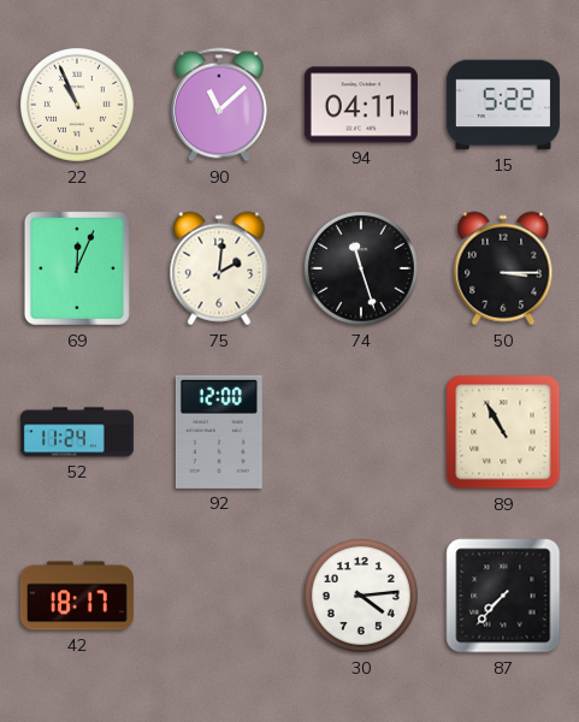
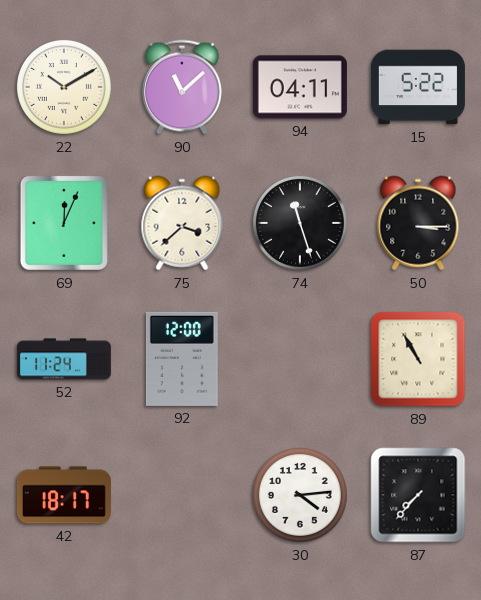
22: 10:56 -> 10:10 (64, 87)
75: 2:01 -> 3:38 (182, 223)
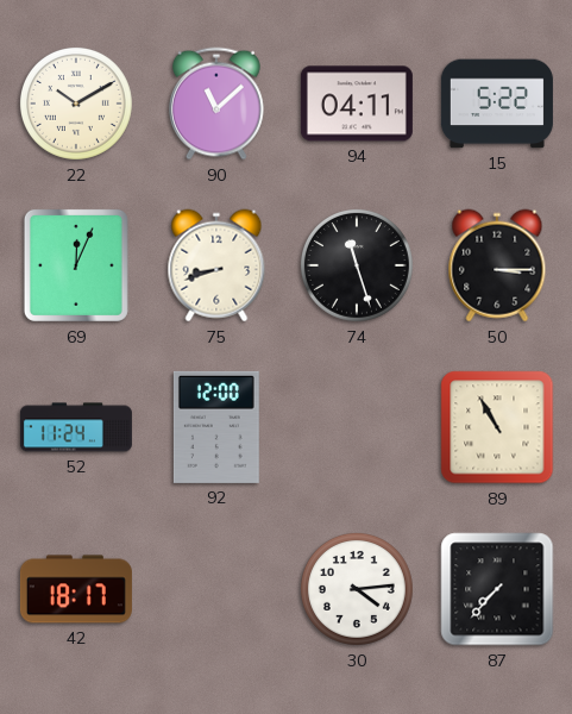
75: 3:38 -> 8:42 (216, 265)
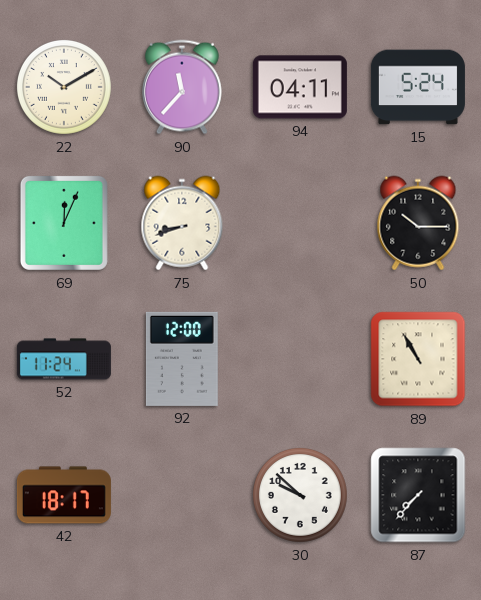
90: 11:08 -> 11:37 (182, 87)
15: 5:22 -> 5:24 (418, 87)
74: 11:27 -> none (357, 265)
50: 3:15 -> 10:15 (418, 223)
30: 4:14 -> 9:52 (300, 495)
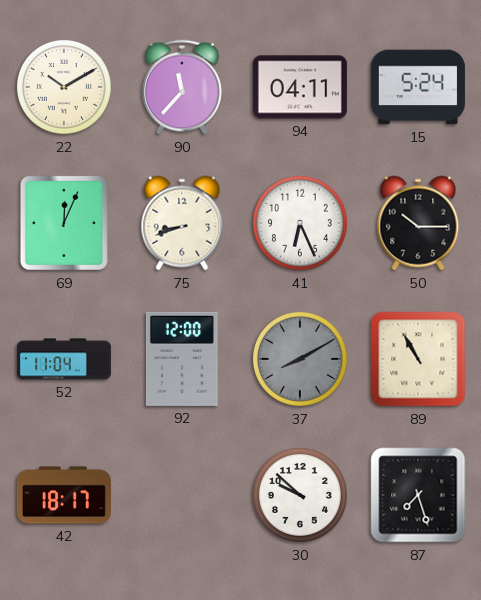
41: none -> 6:26 (300, 223)
52: 11:24 -> 11:04 (64, 359)
37: none -> 8:10 (300, 359)
87: 7:37 -> 7:27 (418, 495)
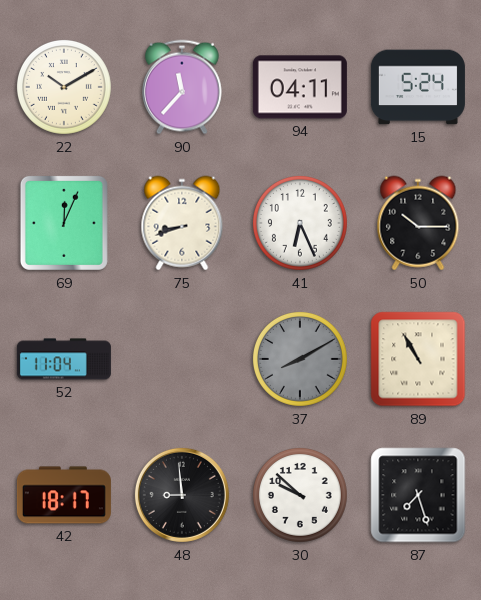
92: 12:00 -> none (182, 359)
48: none -> 8:59 (182, 495)
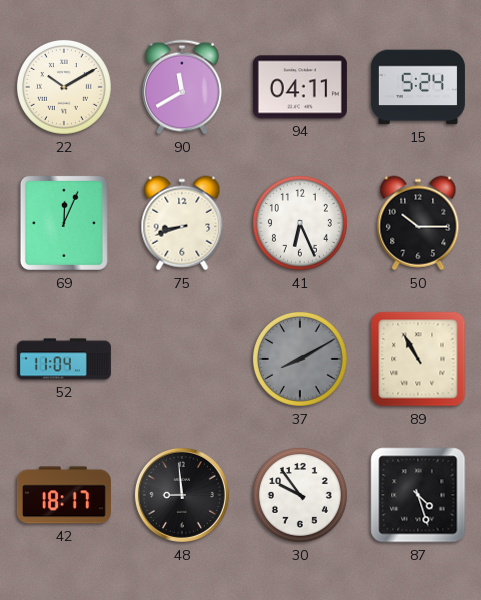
90: 11:37 -> 11:40 (182, 87)
30: 9:52 -> 9:54 (300, 495)
87: 7:27 -> 4:27 (418, 495)
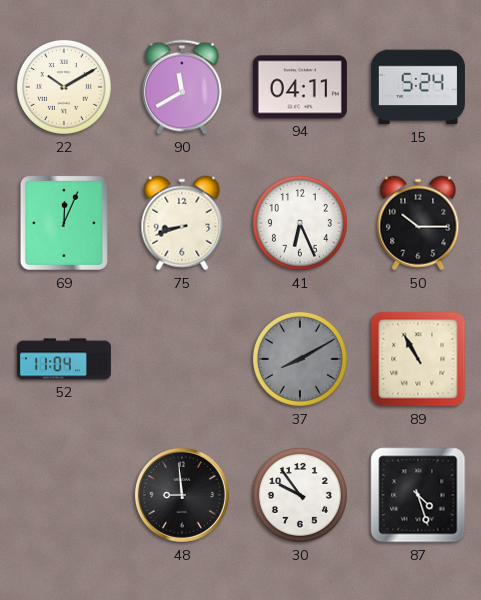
42: 18:17 -> none (64, 495)
